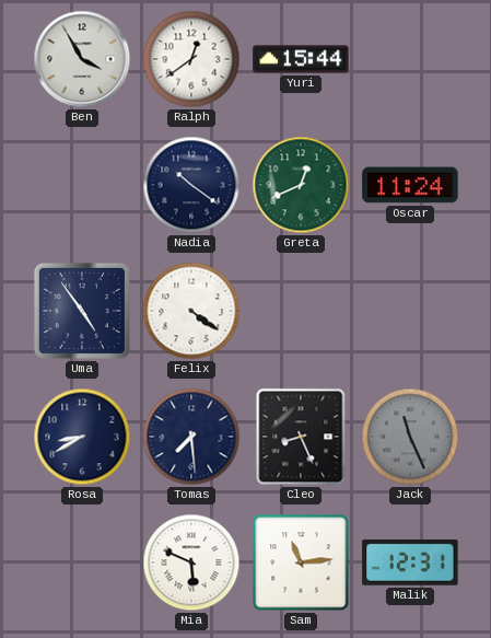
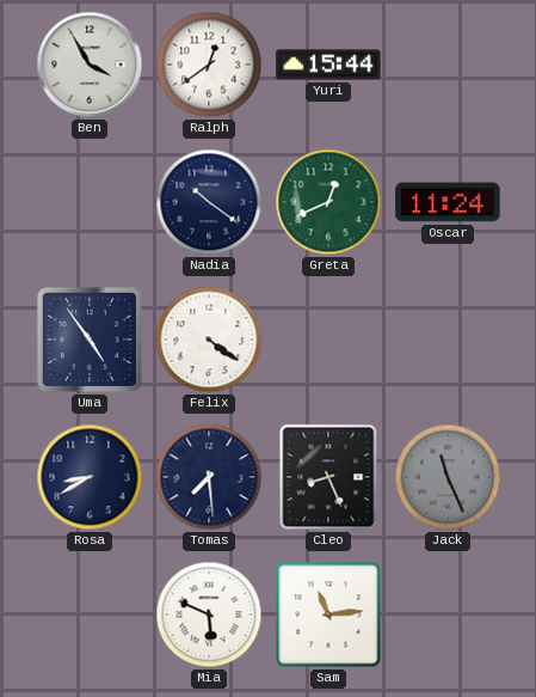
Malik: 12:31 -> none (410, 562)
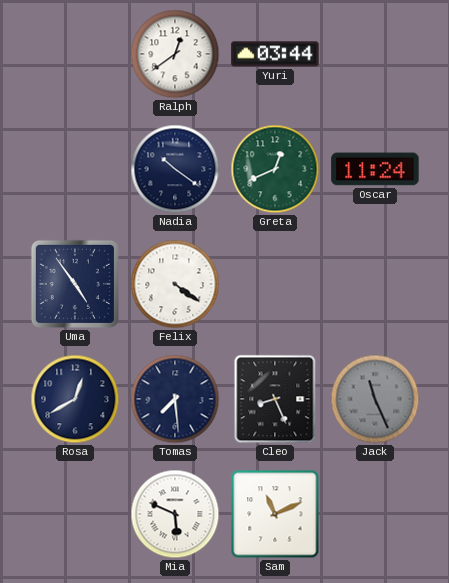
Ben: 3:55 -> none (90, 65)
Yuri: 15:44 -> 03:44 (275, 54)
Rosa: 8:40 -> 12:40 (75, 399)
Sam: 11:14 -> 11:11 (275, 514)
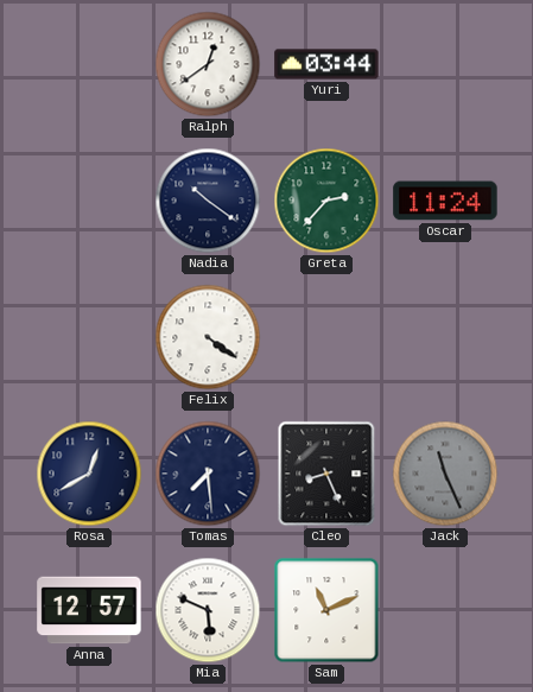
Greta: 12:41 -> 2:37 (326, 201)
Uma: 4:54 -> none (75, 284)
Anna: none -> 12:57 (89, 610)
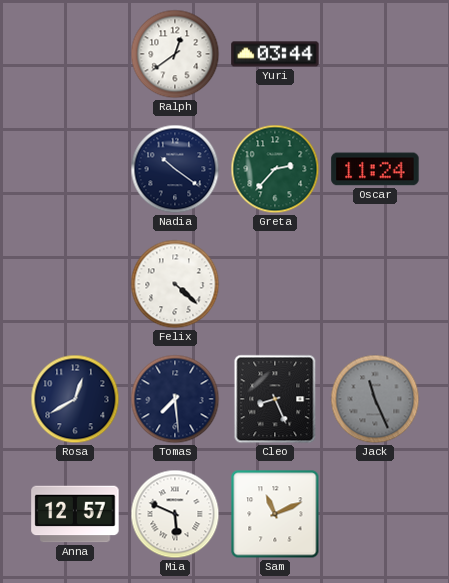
Felix: 4:21 -> 4:22 (175, 284)
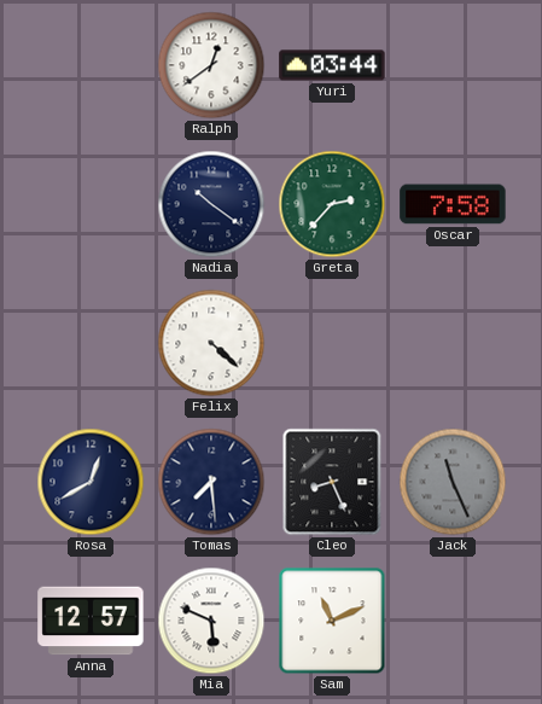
Oscar: 11:24 -> 7:58 (453, 204)
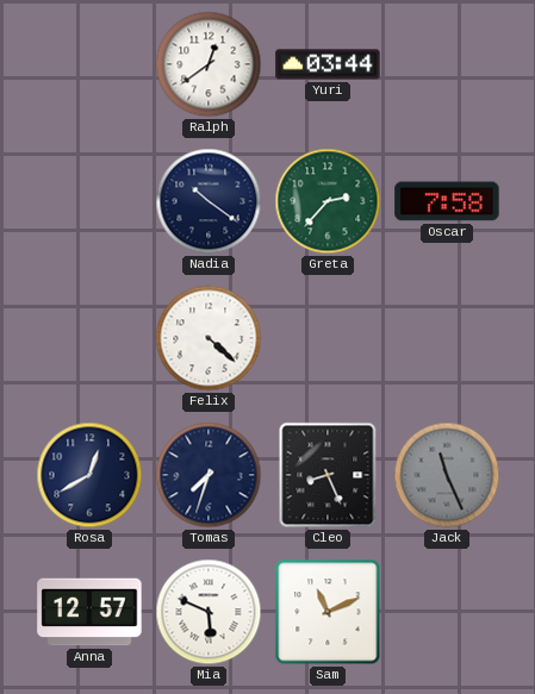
Tomas: 7:29 -> 7:33 (209, 475)
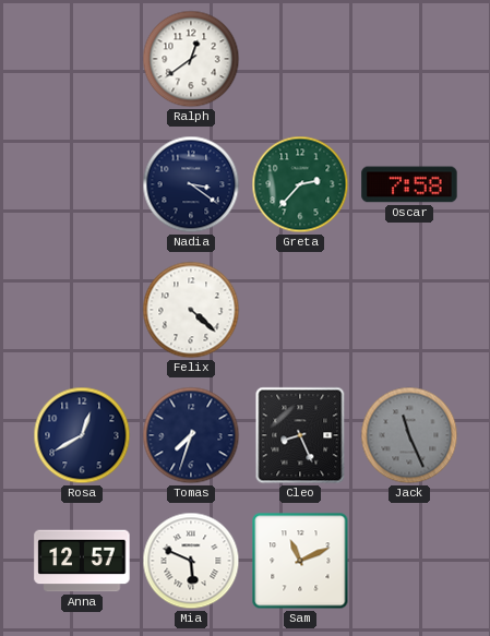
Yuri: 03:44 -> none (328, 64)
Nadia: 10:21 -> 3:21 (191, 184)
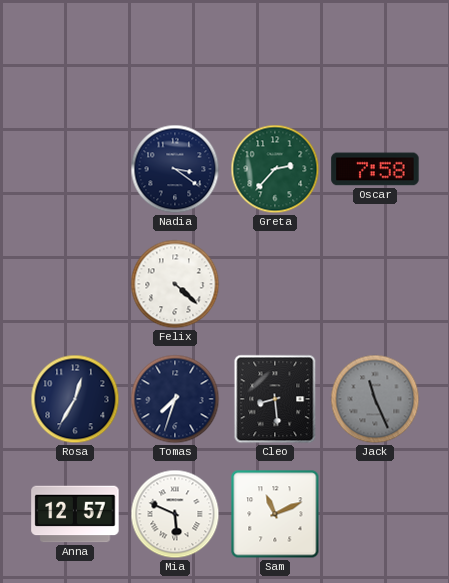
Ralph: 12:39 -> none (191, 59)
Rosa: 12:40 -> 12:35 (75, 399)
Cleo: 8:26 -> 8:29 (275, 399)
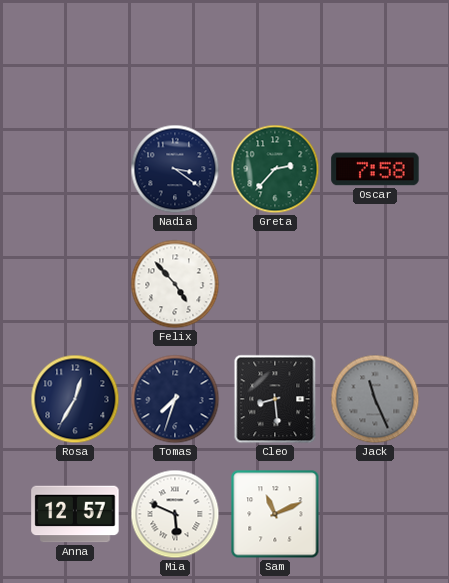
Felix: 4:22 -> 4:53 (175, 284)
